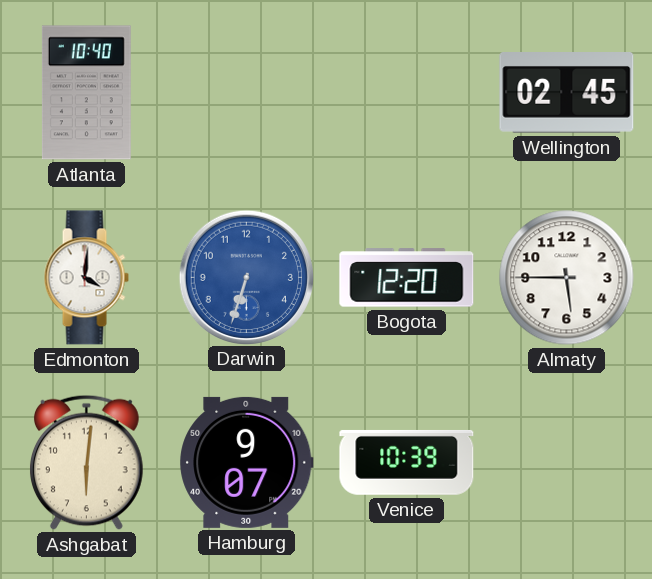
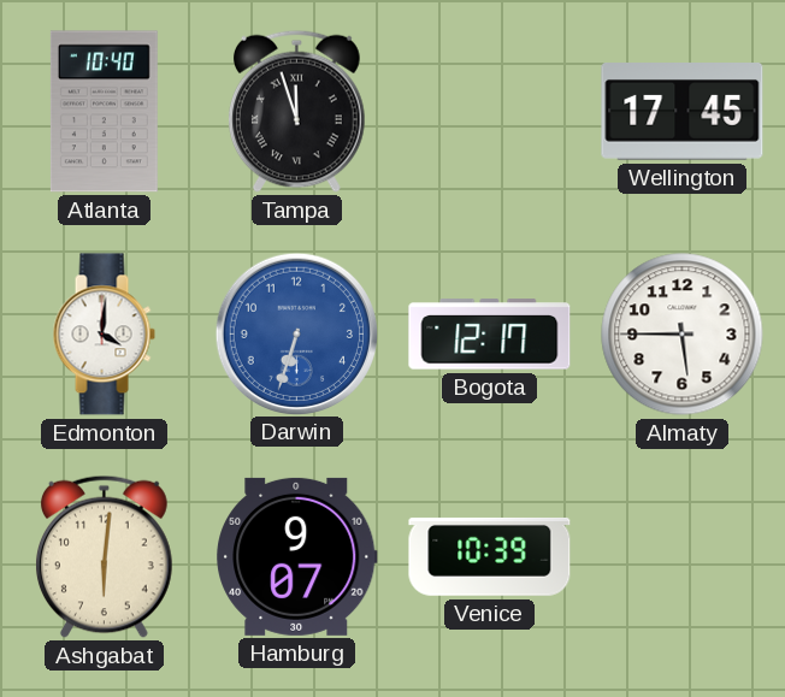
Tampa: none -> 11:57 (296, 111)
Wellington: 02:45 -> 17:45 (683, 112)
Bogota: 12:20 -> 12:17 (490, 335)
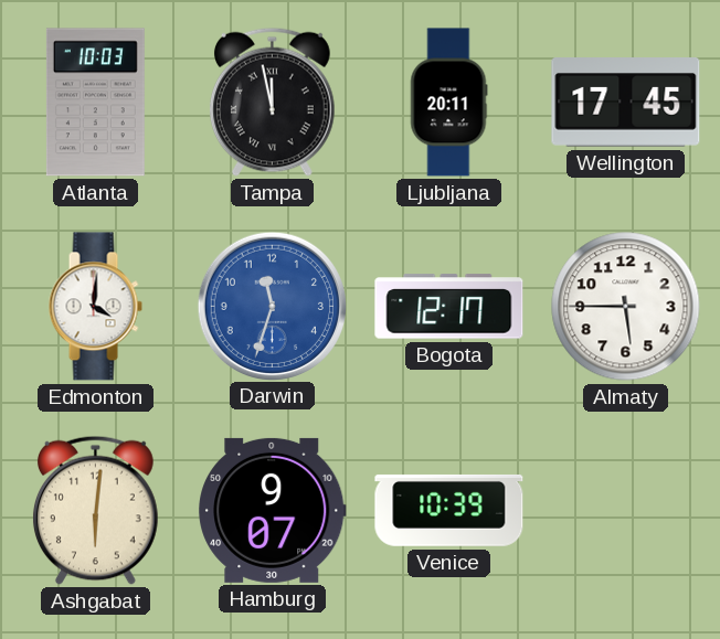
Atlanta: 10:40 -> 10:03 (95, 103)
Tampa: 11:57 -> 11:58 (272, 102)
Ljubljana: none -> 20:11 (448, 103)
Darwin: 6:33 -> 11:33 (272, 306)
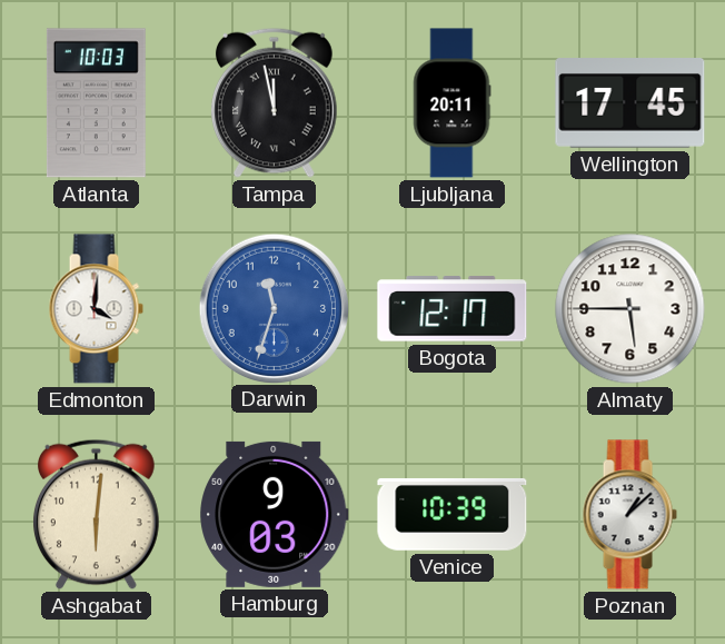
Hamburg: 9:07 -> 9:03 (275, 514)
Poznan: none -> 1:08 (629, 515)
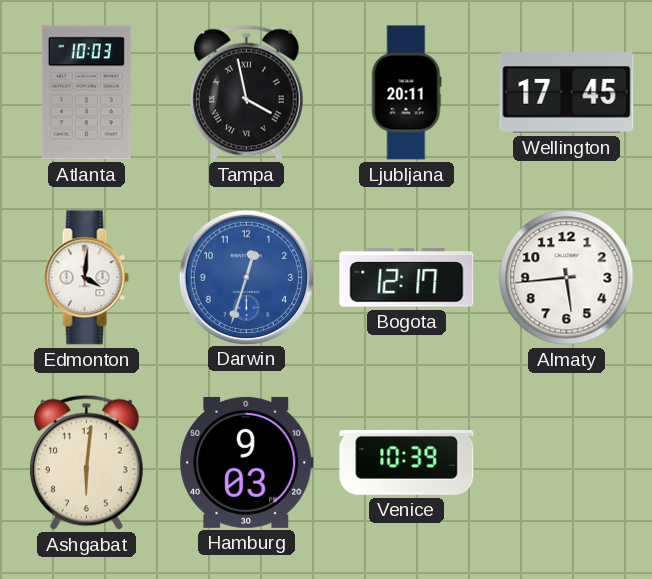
Tampa: 11:58 -> 3:58 (246, 92)
Darwin: 11:33 -> 12:33 (246, 277)
Almaty: 5:45 -> 5:44 (567, 278)
Poznan: 1:08 -> none (629, 515)
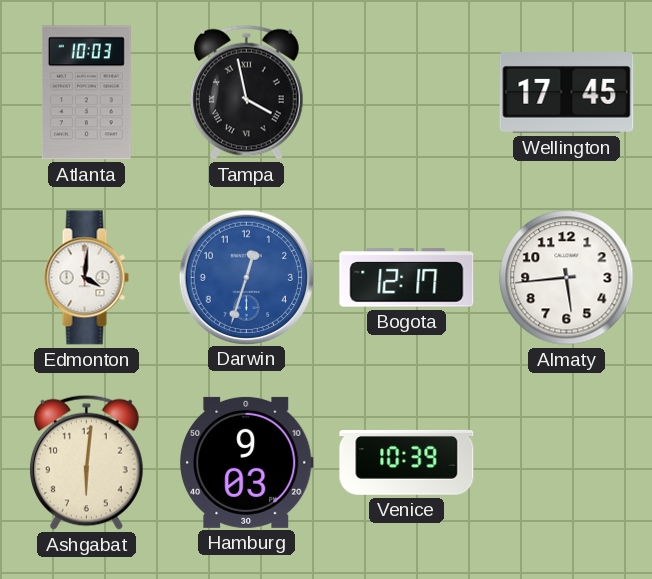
Ljubljana: 20:11 -> none (406, 93)
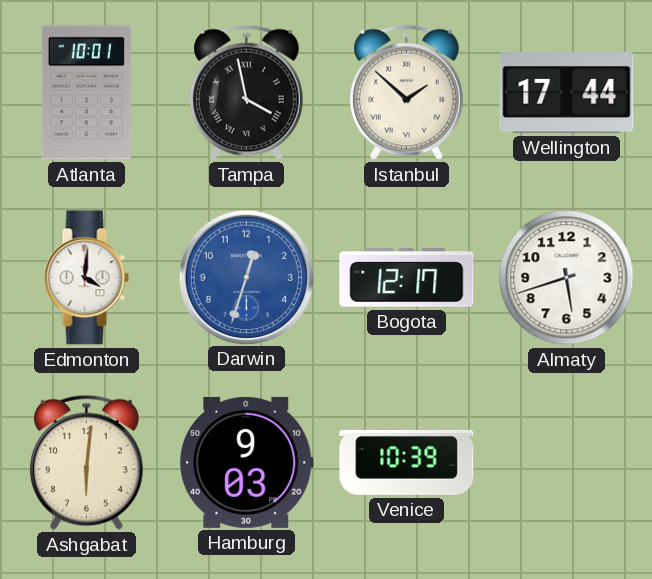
Atlanta: 10:03 -> 10:01 (86, 93)
Istanbul: none -> 1:52 (406, 92)
Wellington: 17:45 -> 17:44 (567, 93)
Almaty: 5:44 -> 5:42 (567, 278)
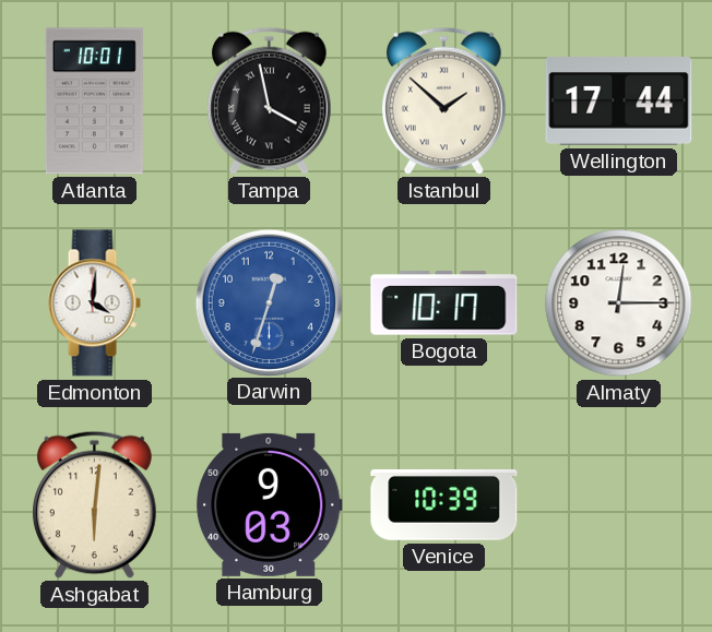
Bogota: 12:17 -> 10:17 (444, 303)
Almaty: 5:42 -> 12:15 (619, 303)
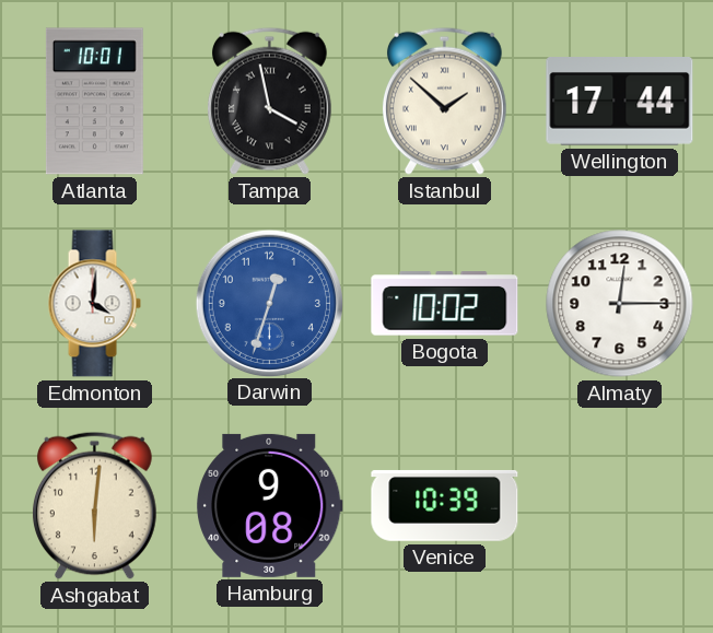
Bogota: 10:17 -> 10:02 (445, 304)
Hamburg: 9:03 -> 9:08 (270, 505)
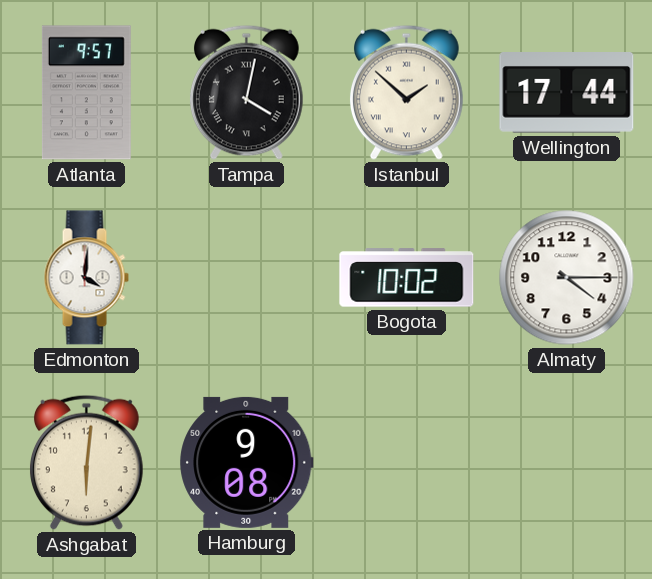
Atlanta: 10:01 -> 9:57 (86, 93)
Tampa: 3:58 -> 4:02 (246, 92)
Darwin: 12:33 -> none (269, 303)
Almaty: 12:15 -> 4:15 (567, 278)
Venice: 10:39 -> none (445, 505)
